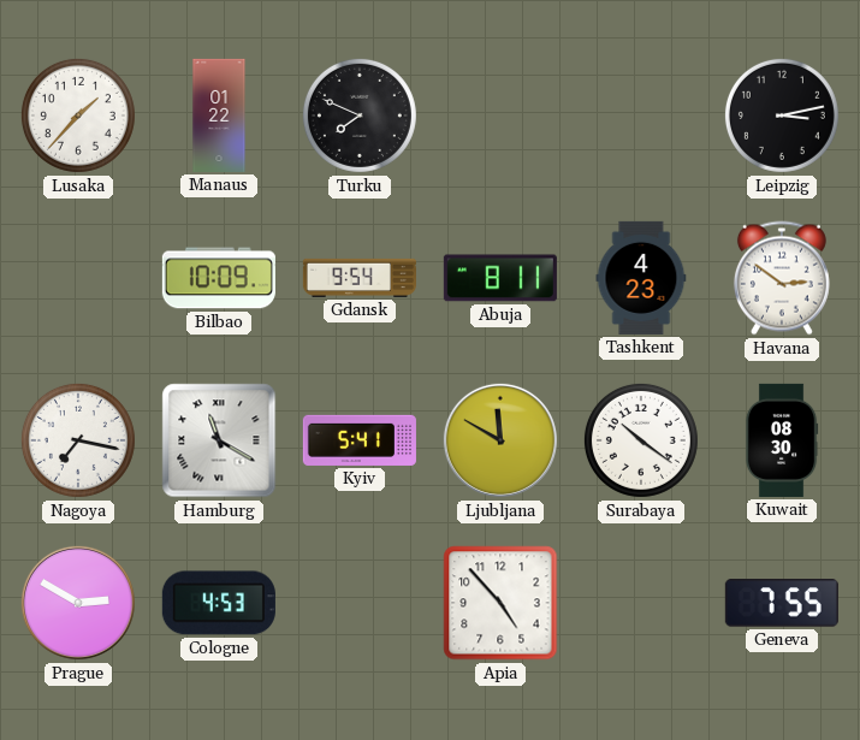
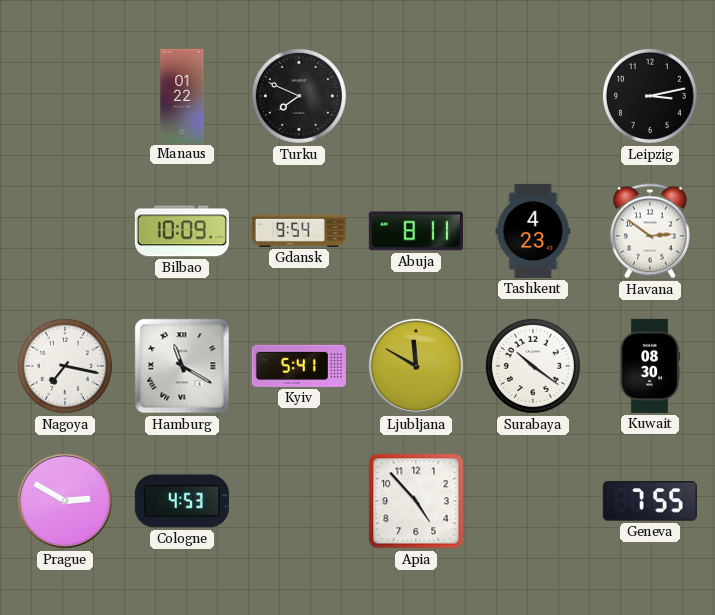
Lusaka: 1:37 -> none (78, 116)
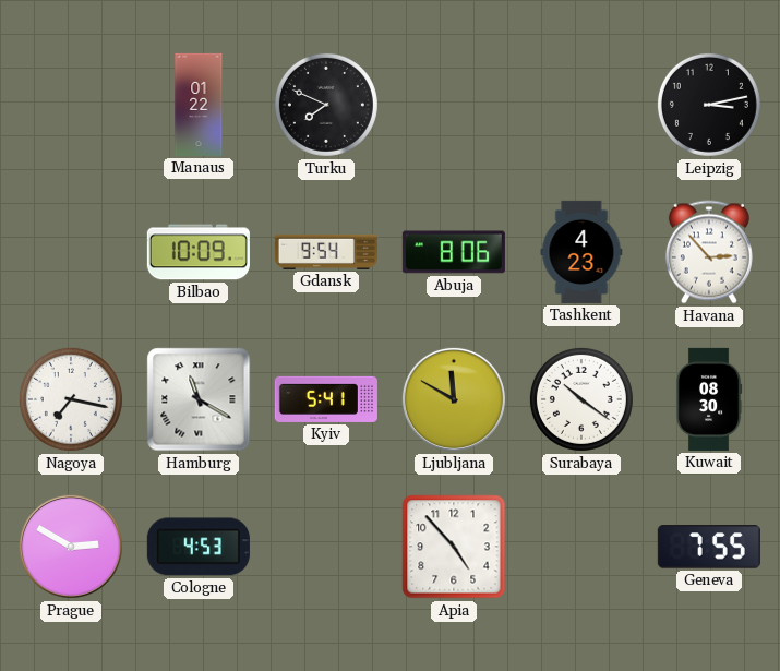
Abuja: 8:11 -> 8:06 (454, 252)
Havana: 2:51 -> 2:53 (709, 252)
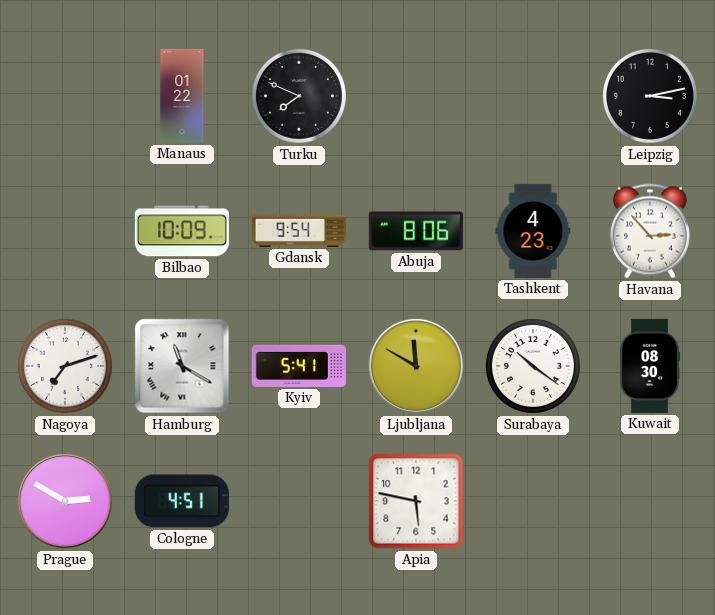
Nagoya: 7:17 -> 7:12 (65, 366)
Cologne: 4:53 -> 4:51 (182, 501)
Apia: 4:53 -> 5:47 (416, 501)
Geneva: 7:55 -> none (709, 547)
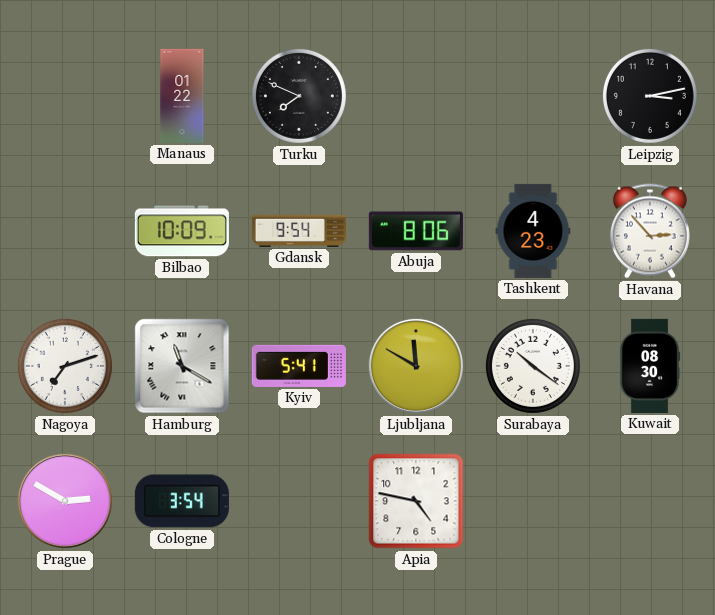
Cologne: 4:51 -> 3:54 (182, 501)
Apia: 5:47 -> 4:47 (416, 501)
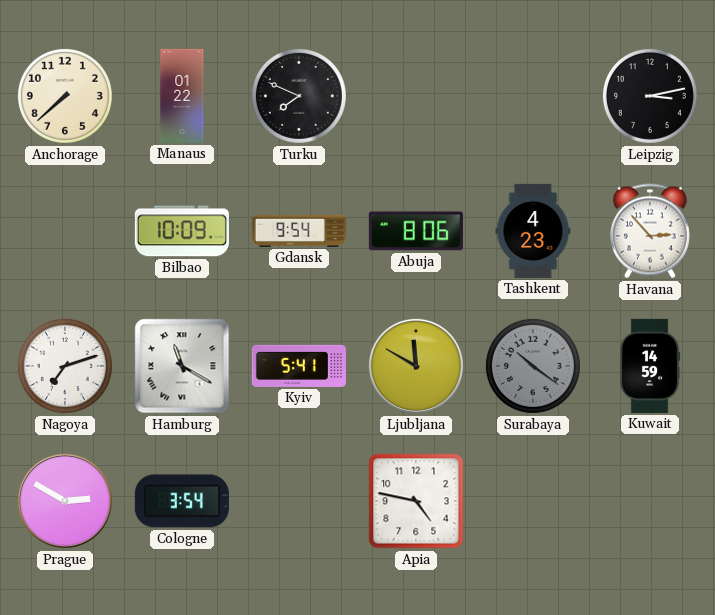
Anchorage: none -> 7:38 (65, 96)
Surabaya dial: white -> grey (533, 366)
Kuwait: 08:30 -> 14:59 (650, 366)
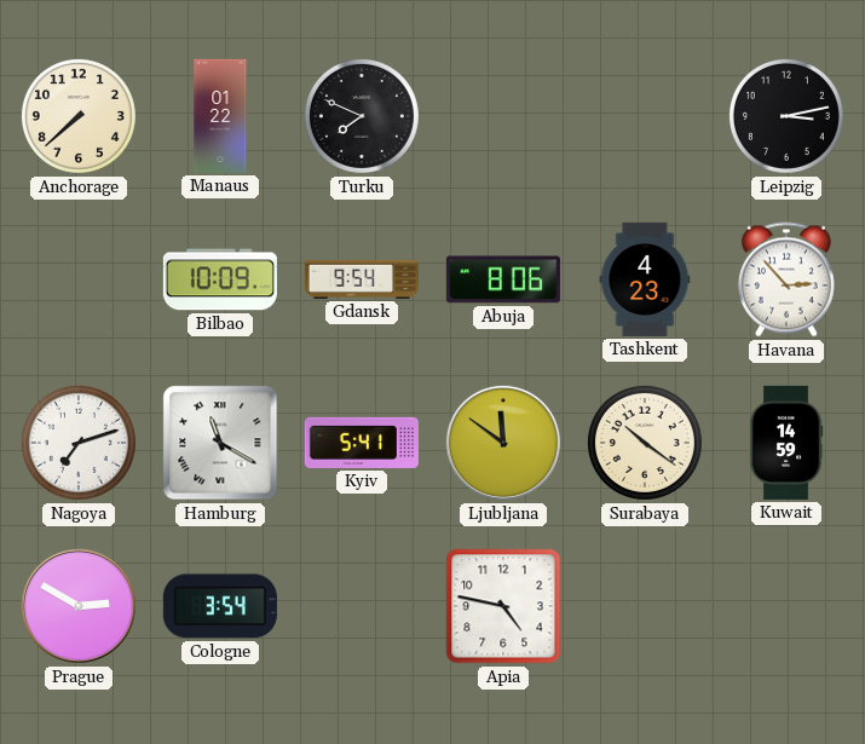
Ljubljana: 11:50 -> 11:51 (503, 443)
Surabaya dial: grey -> cream (645, 443)
